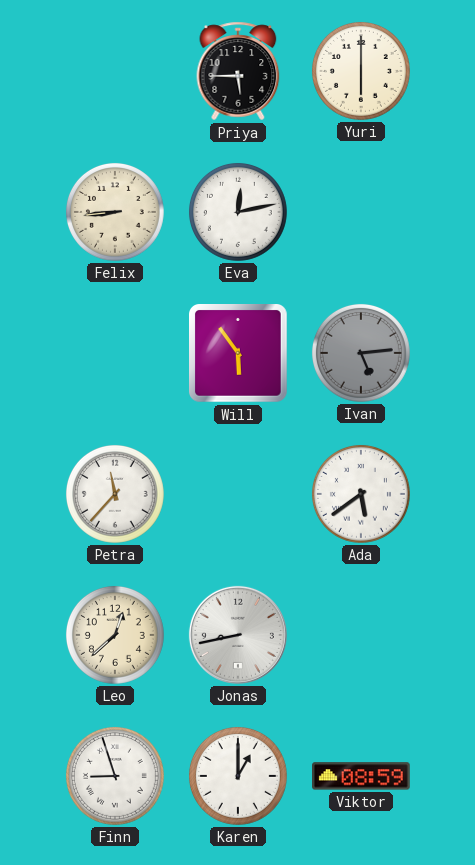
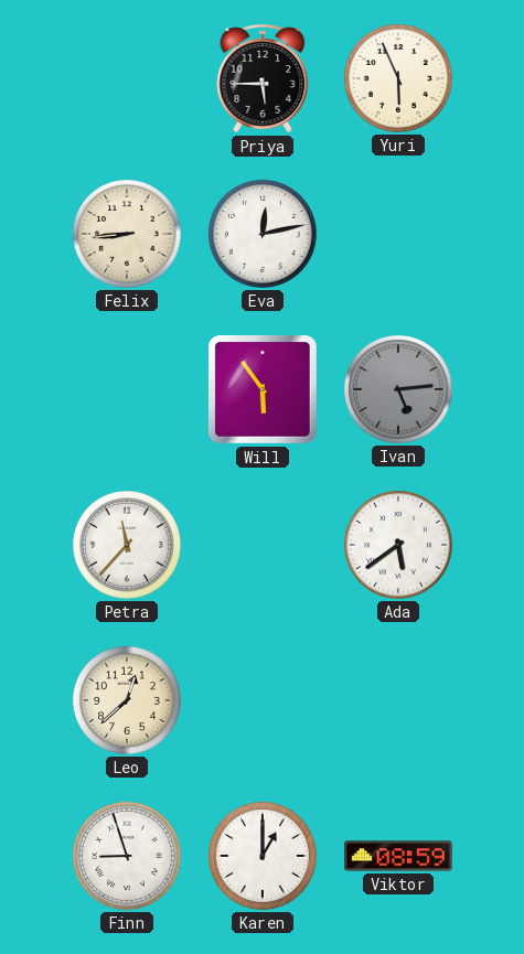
Yuri: 6:00 -> 5:56 (398, 78)
Jonas: 8:43 -> none (238, 635)
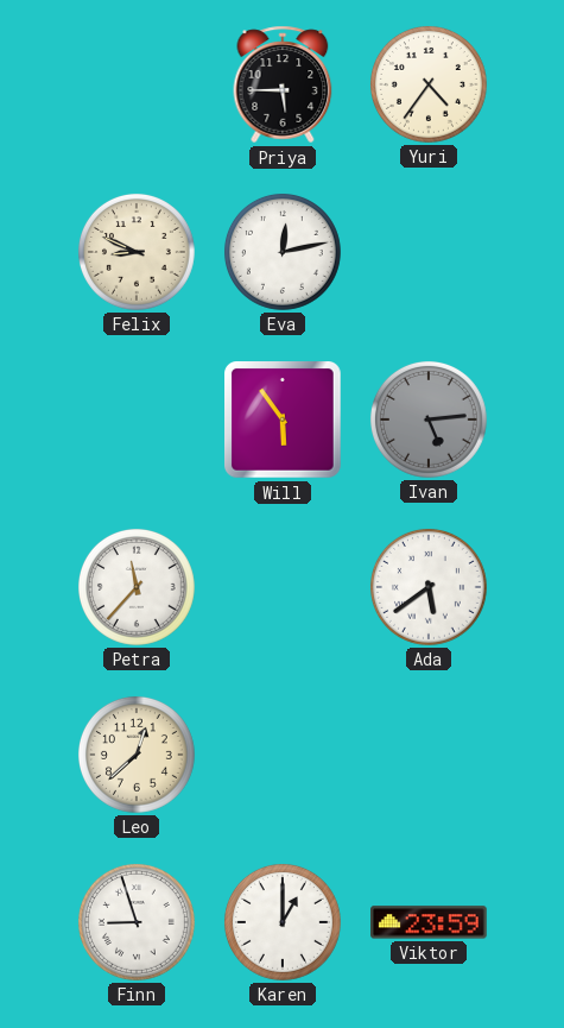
Yuri: 5:56 -> 4:36 (429, 84)
Felix: 8:44 -> 8:49 (137, 252)
Viktor: 08:59 -> 23:59 (430, 922)
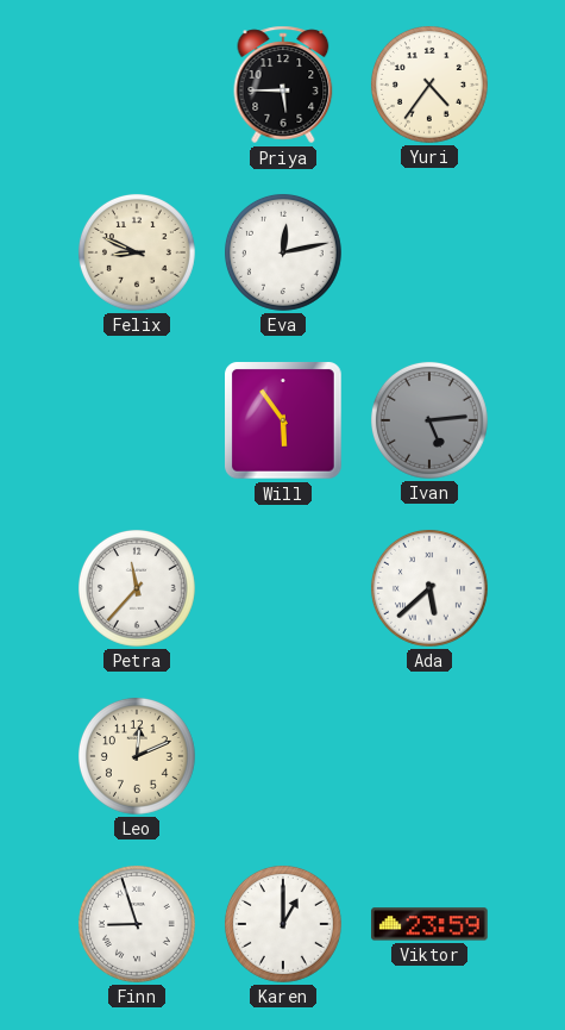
Ada: 5:39 -> 5:38 (429, 588)
Leo: 12:38 -> 12:11 (137, 756)
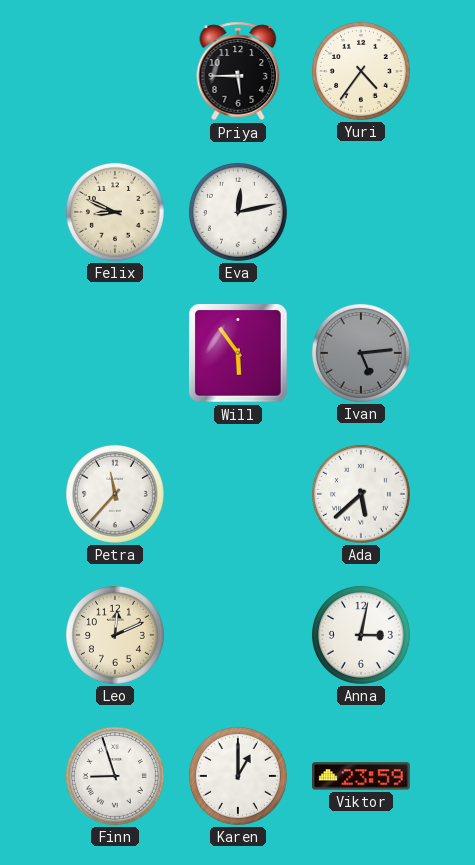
Anna: none -> 3:02 (361, 635)
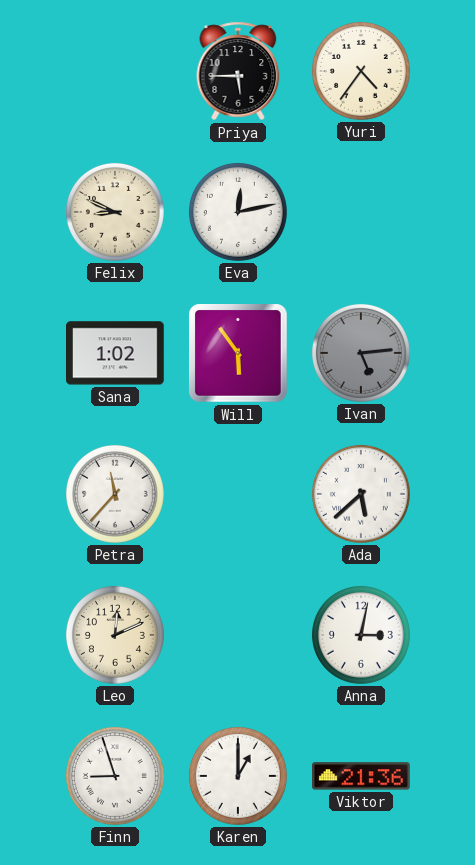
Sana: none -> 1:02 (116, 353)
Viktor: 23:59 -> 21:36 (362, 776)
